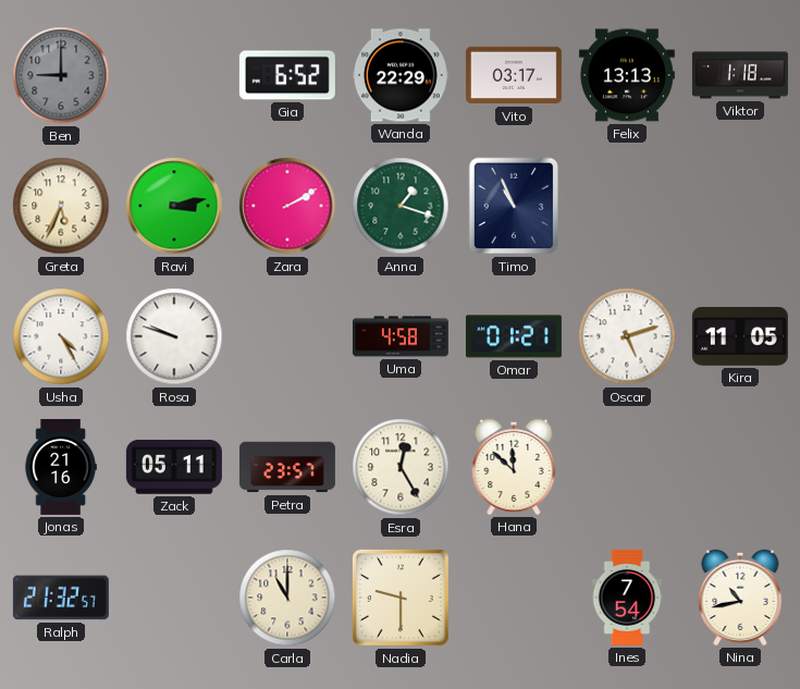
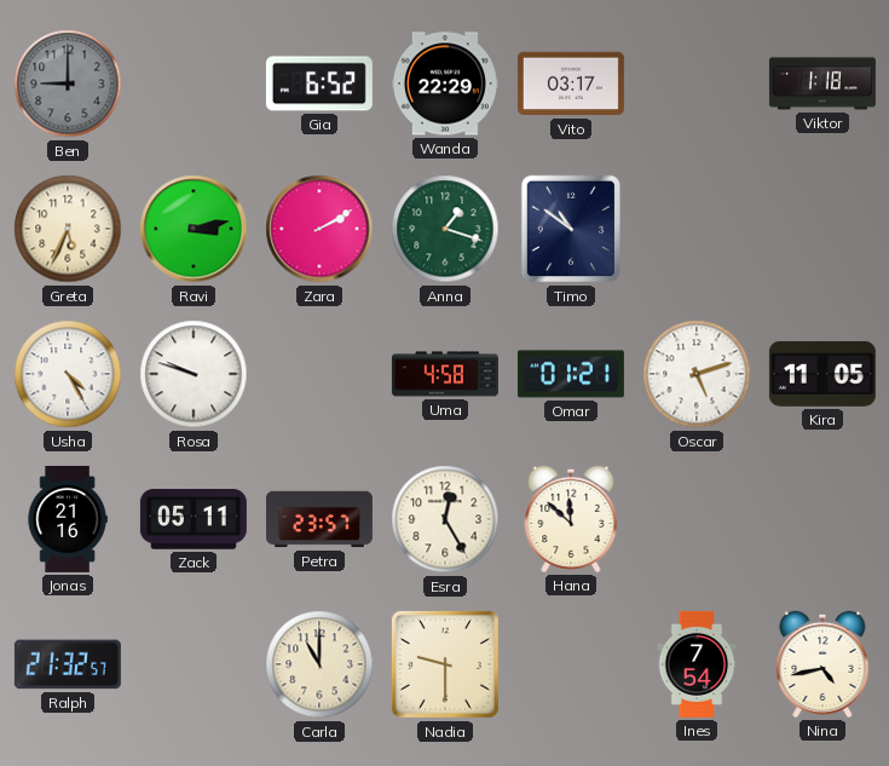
Felix: 13:13 -> none (627, 75)
Timo: 10:56 -> 10:51 (571, 229)
Nina: 10:43 -> 4:43 (822, 664)
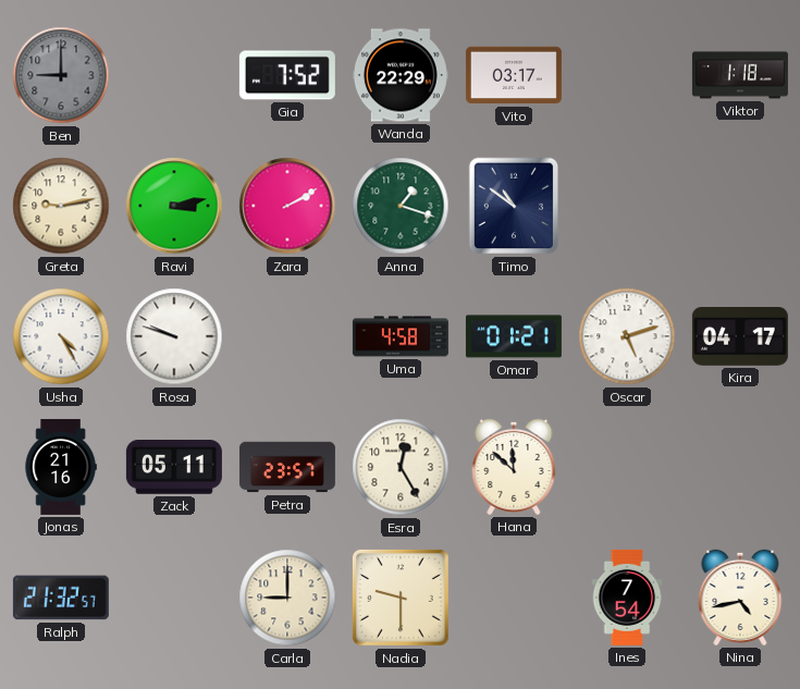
Gia: 6:52 -> 7:52 (287, 75)
Greta: 5:34 -> 9:13 (61, 206)
Kira: 11:05 -> 04:17 (740, 337)
Carla: 11:00 -> 9:00 (287, 598)
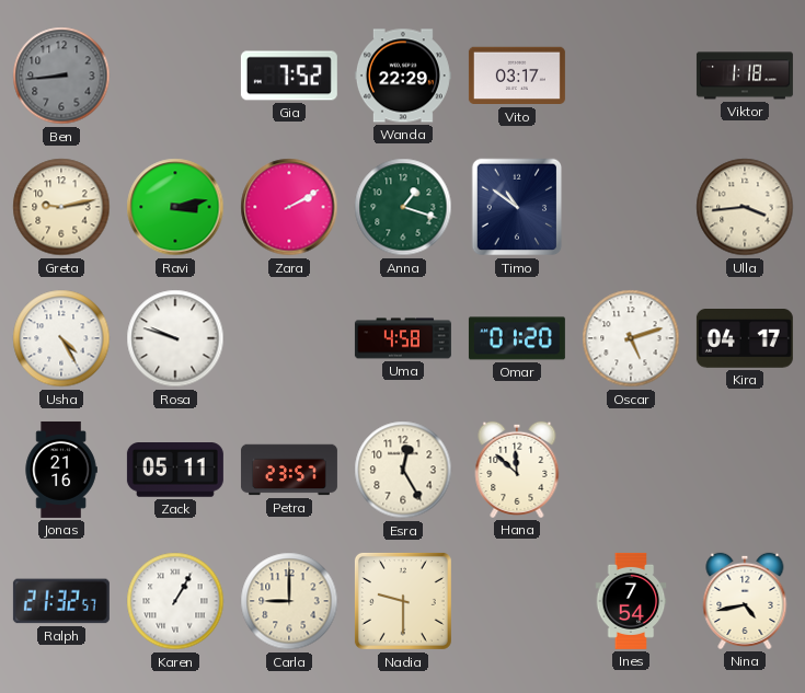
Ben: 9:00 -> 8:44 (61, 76)
Ulla: none -> 3:44 (745, 207)
Omar: 01:21 -> 01:20 (517, 338)
Karen: none -> 1:05 (175, 601)
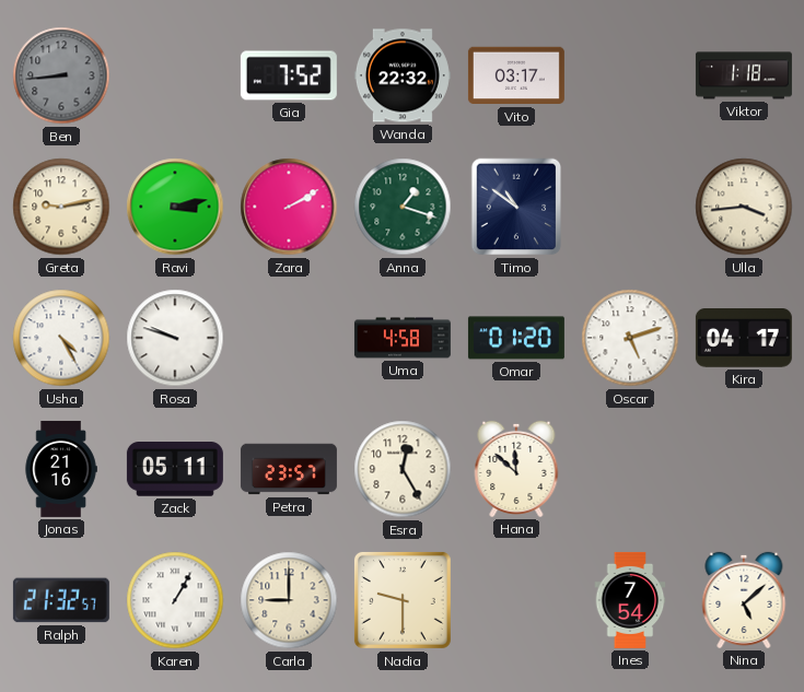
Wanda: 22:29 -> 22:32 (403, 75)
Nina: 4:43 -> 5:08 (744, 600)
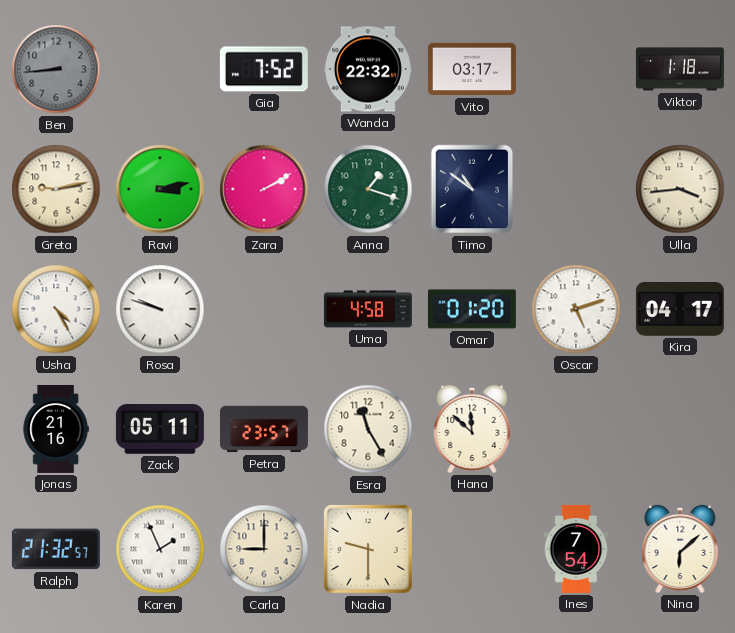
Esra: 12:25 -> 11:25 (368, 429)
Karen: 1:05 -> 1:56 (160, 549)
Nina: 5:08 -> 6:08 (680, 549)
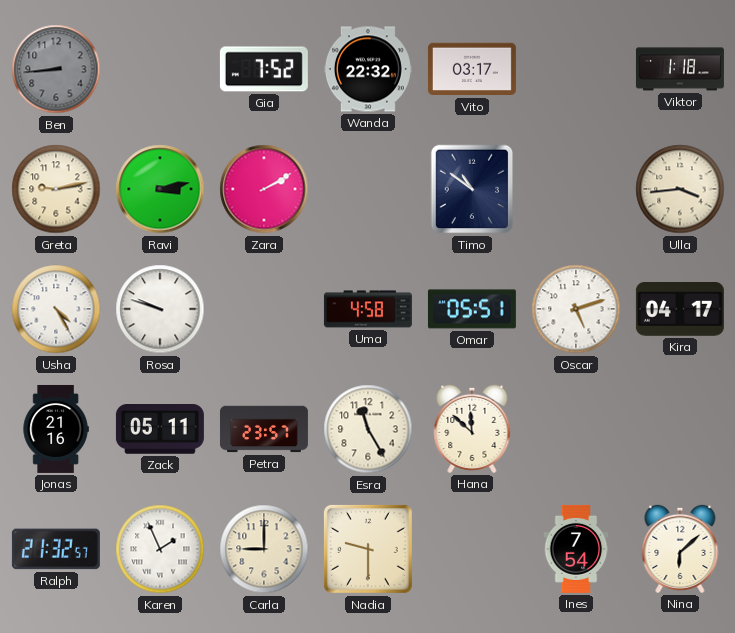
Anna: 1:18 -> none (368, 189)
Omar: 01:20 -> 05:51 (472, 309)
